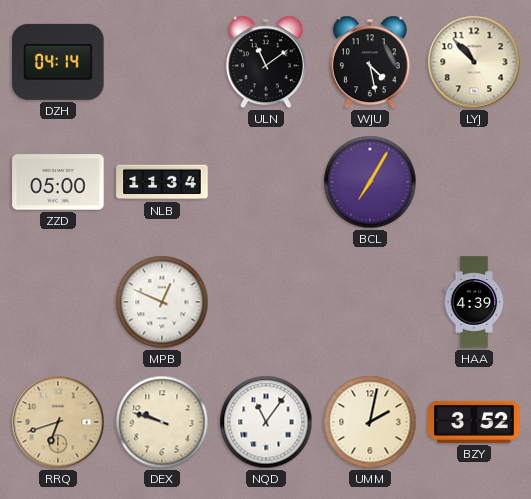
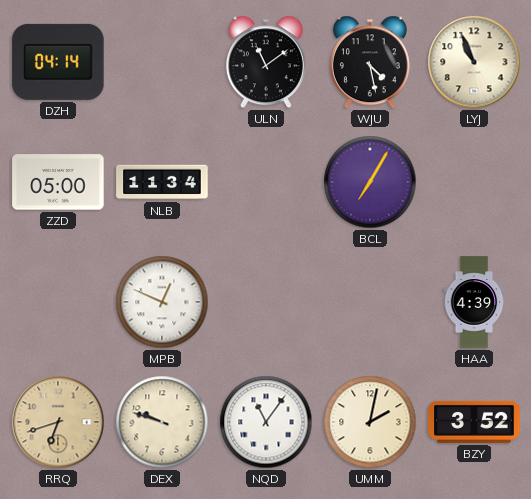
LYJ: 10:53 -> 10:56 (474, 62)
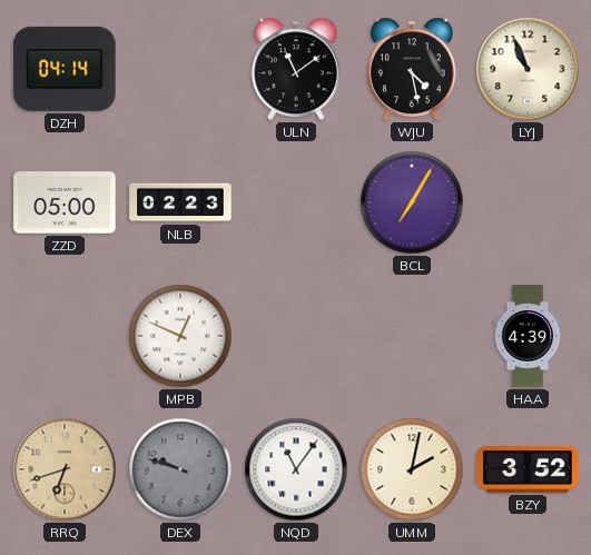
NLB: 11:34 -> 02:23 (180, 202)
DEX dial: cream -> grey (180, 469)
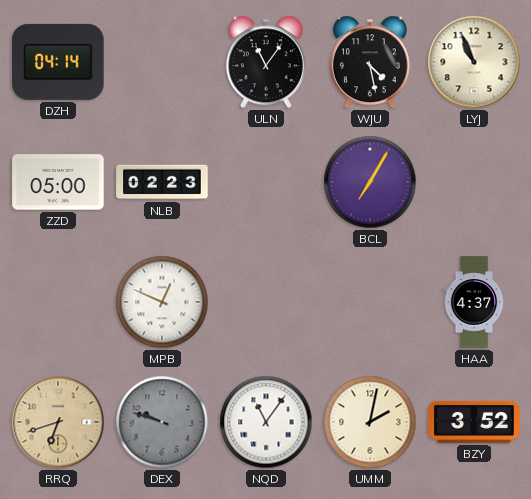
ULN: 11:09 -> 11:06 (266, 62)
HAA: 4:39 -> 4:37 (474, 302)
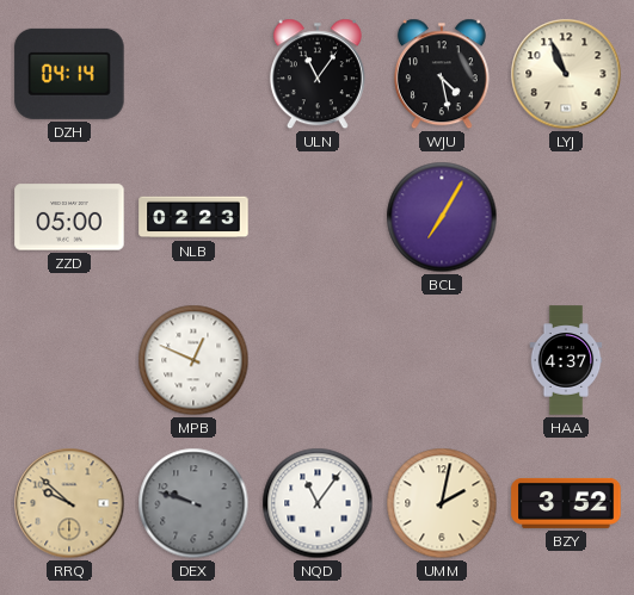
RRQ: 6:42 -> 9:52 (69, 503)
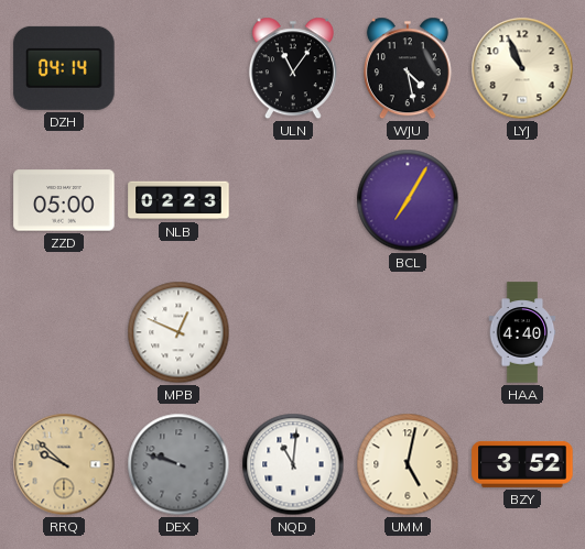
HAA: 4:37 -> 4:40 (522, 332)
NQD: 11:06 -> 11:01 (293, 464)
UMM: 2:02 -> 5:02 (408, 464)
